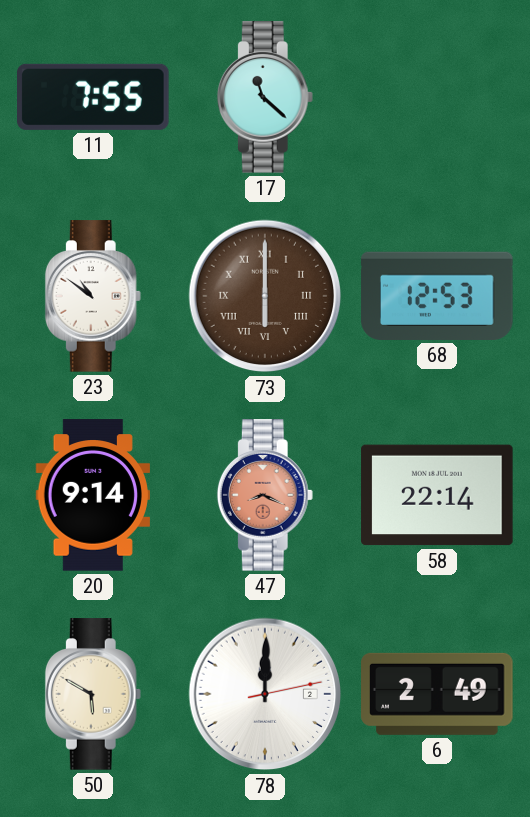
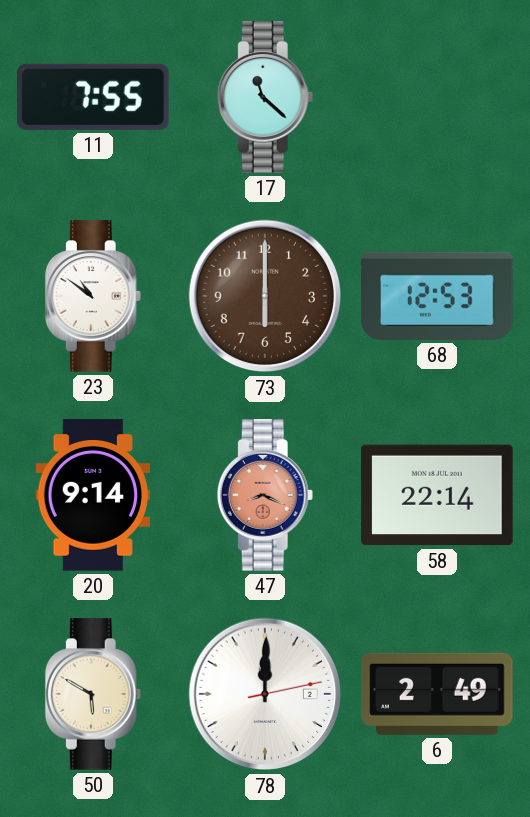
73 numerals: Roman -> Arabic (265, 296)
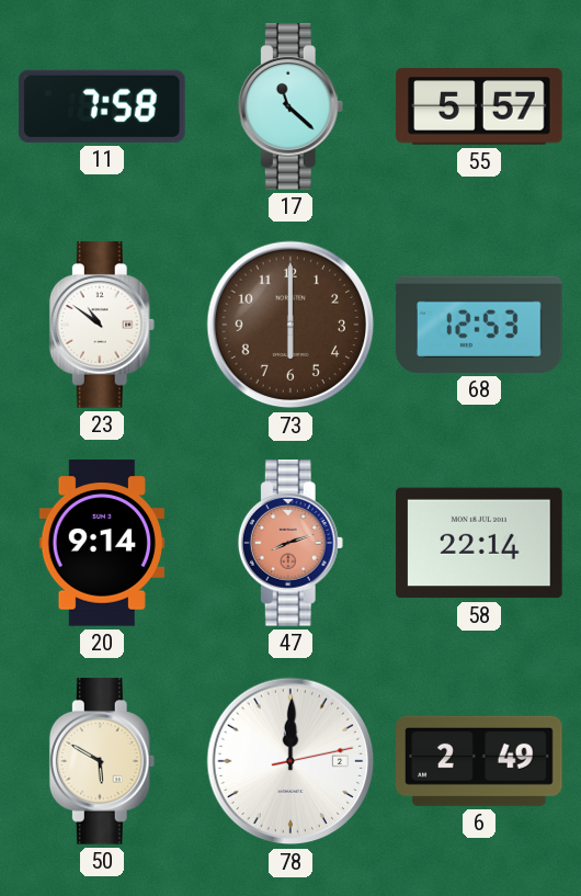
11: 7:55 -> 7:58 (102, 106)
55: none -> 5:57 (479, 106)
47: 8:19 -> 8:12 (290, 543)
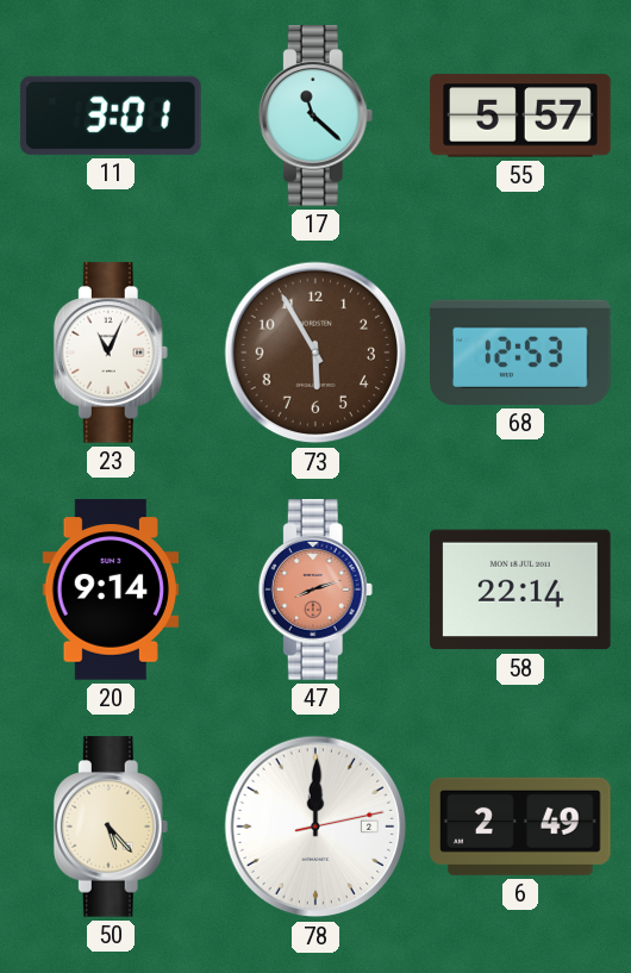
11: 7:58 -> 3:01 (111, 116)
23: 10:51 -> 11:04 (111, 353)
73: 6:00 -> 5:55 (315, 353)
50: 5:50 -> 5:23 (111, 827)
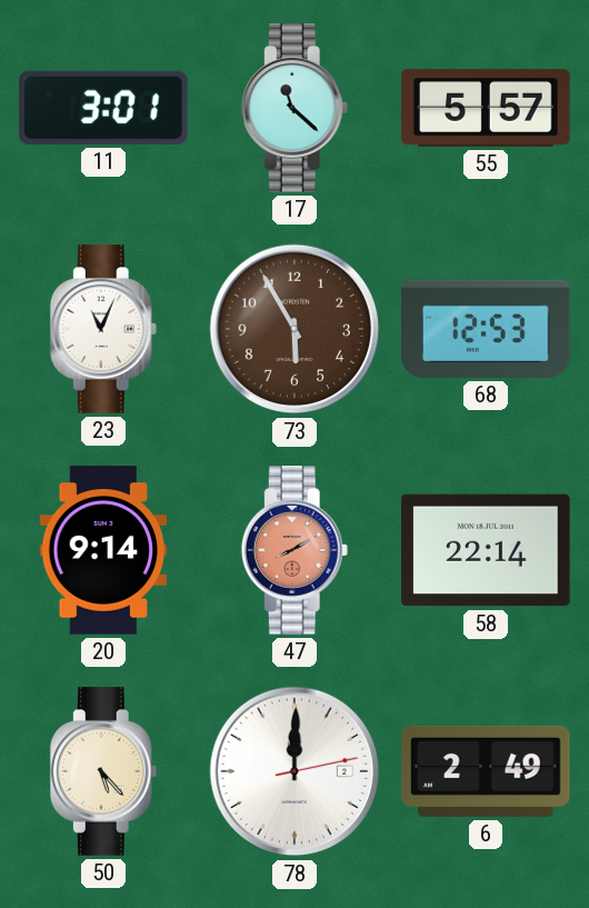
47: 8:12 -> 8:10 (294, 550)
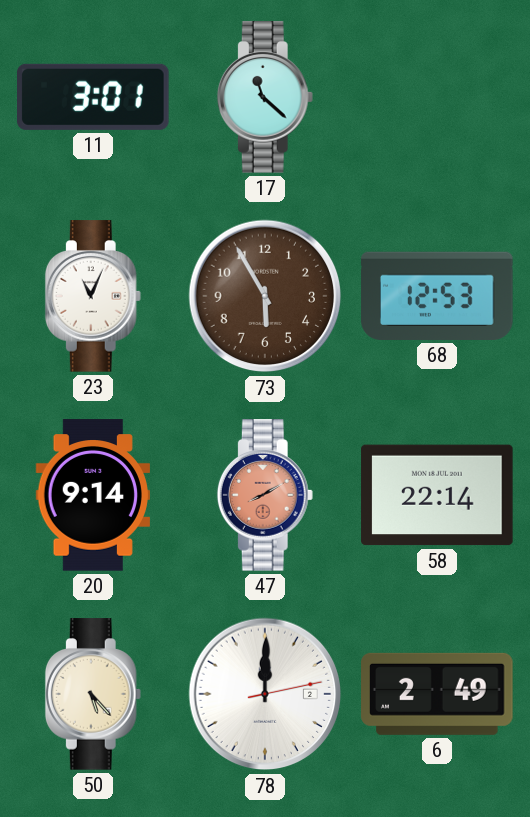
55: 5:57 -> none (486, 108)
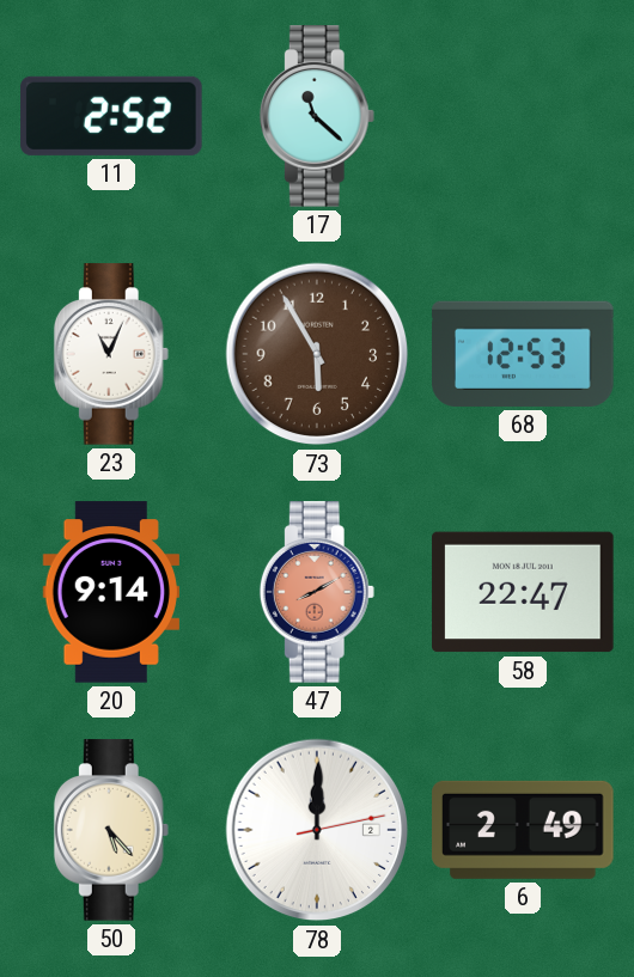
11: 3:01 -> 2:52 (111, 116)
58: 22:14 -> 22:47 (523, 592)
